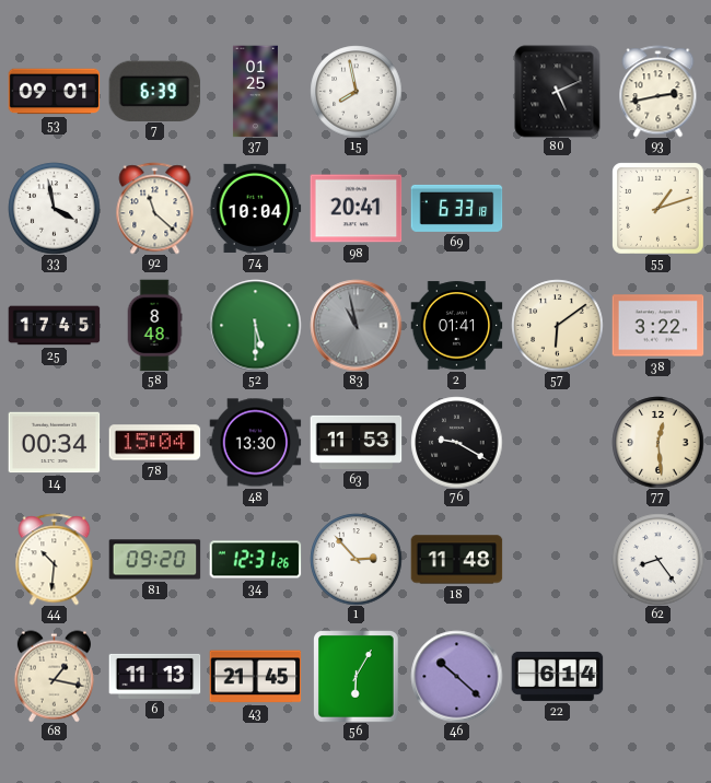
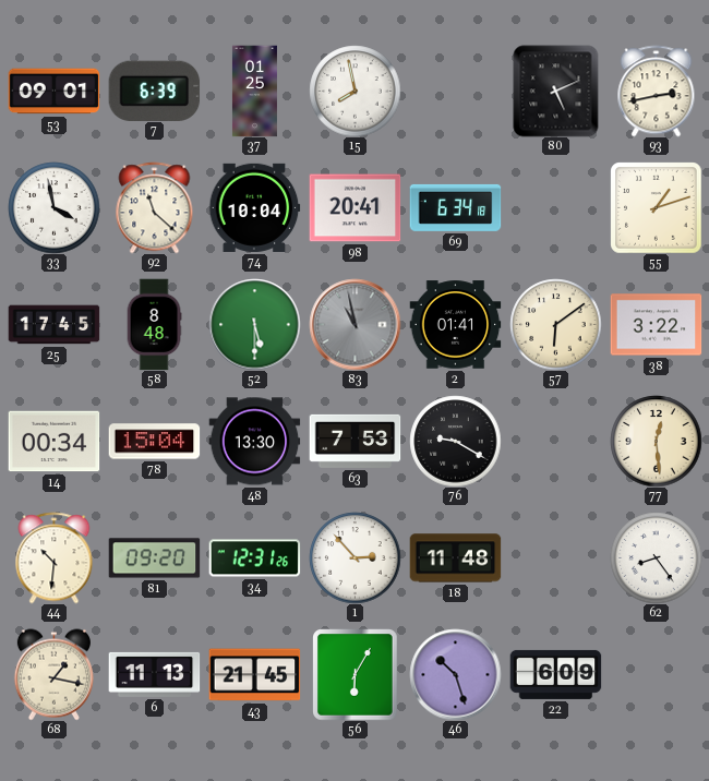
69: 6:33 -> 6:34 (455, 207)
63: 11:53 -> 7:53 (354, 441)
46: 10:22 -> 10:27 (455, 674)
22: 6:14 -> 6:09 (555, 674)
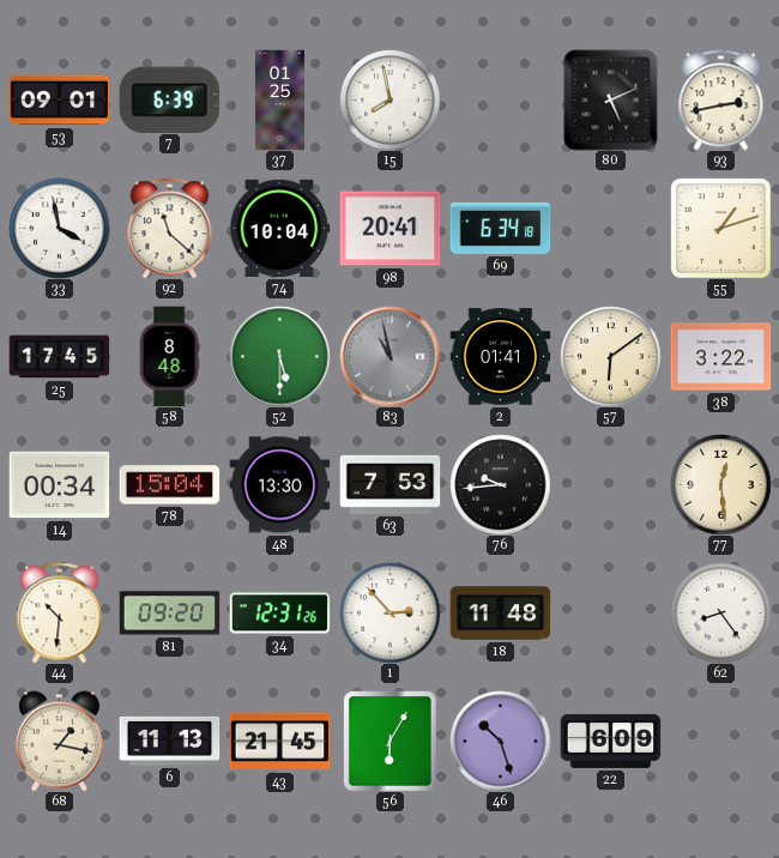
76: 9:20 -> 9:44 (500, 484)
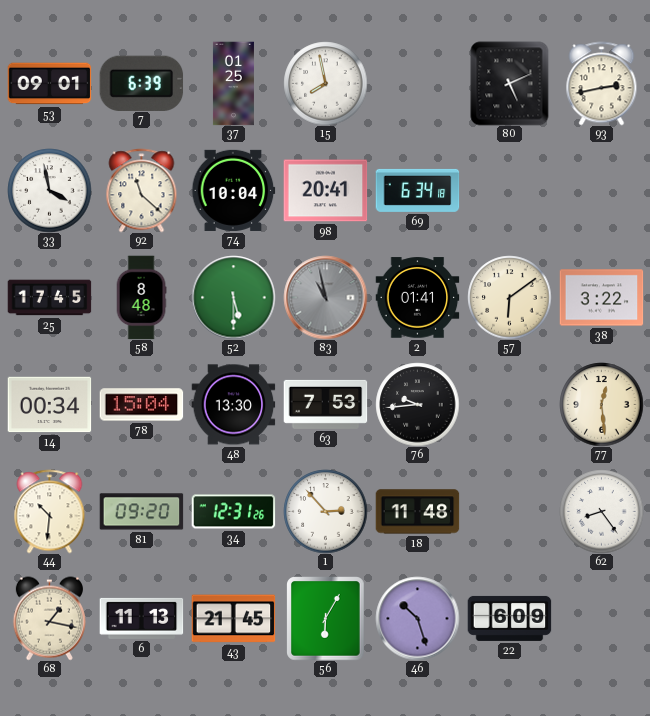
55: 1:12 -> none (720, 228)
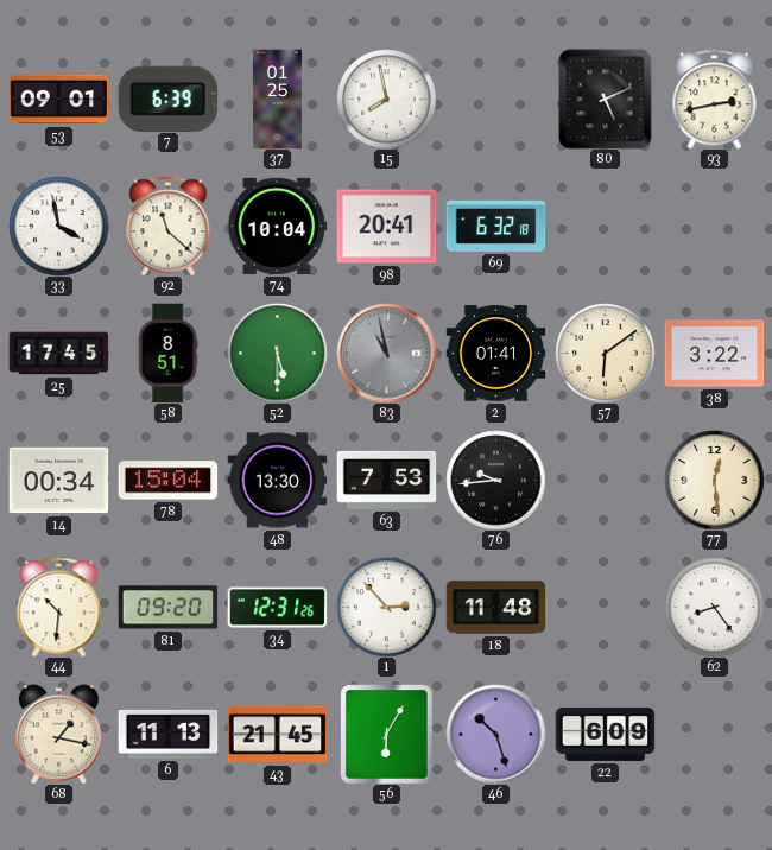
69: 6:34 -> 6:32 (495, 226)
58: 8:48 -> 8:51 (167, 353)
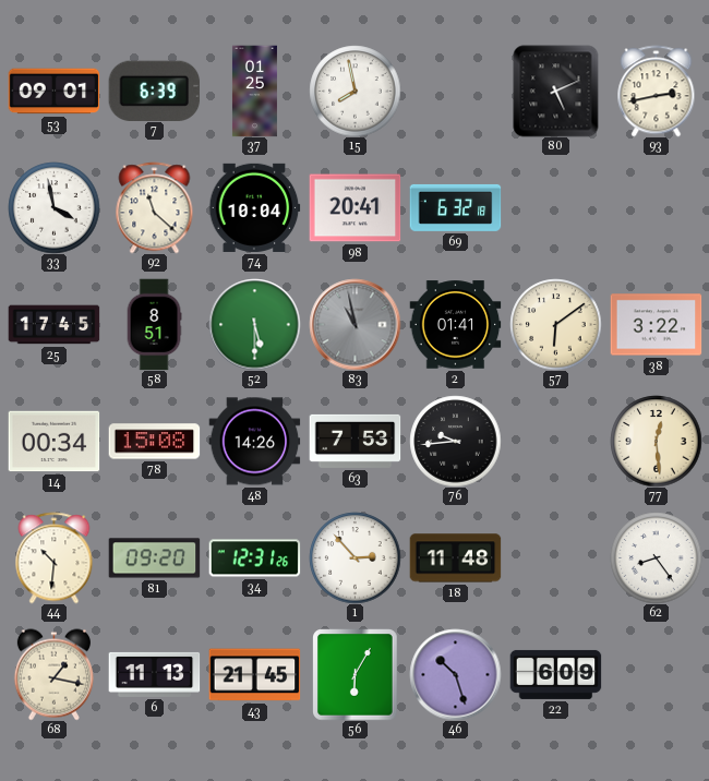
78: 15:04 -> 15:08 (154, 442)
48: 13:30 -> 14:26 (254, 442)
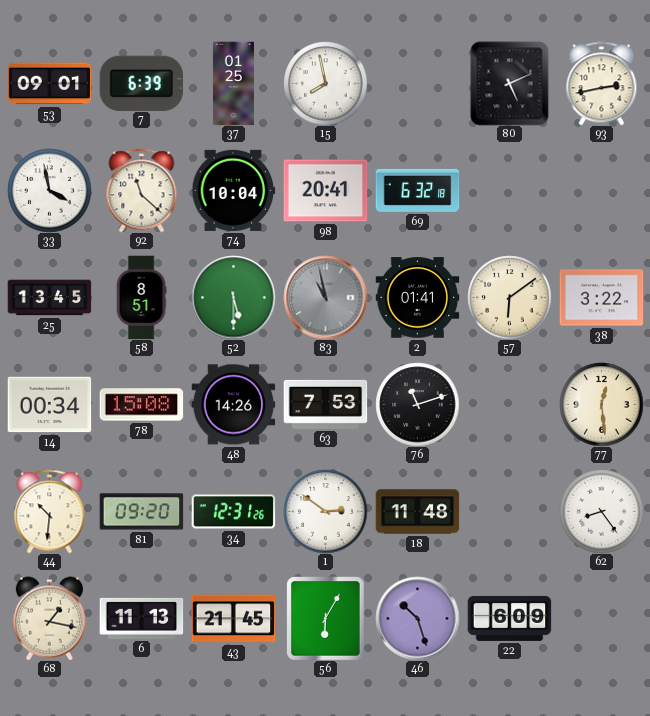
25: 17:45 -> 13:45 (49, 298)
76: 9:44 -> 11:12 (417, 404)
1: 2:53 -> 2:51 (325, 511)
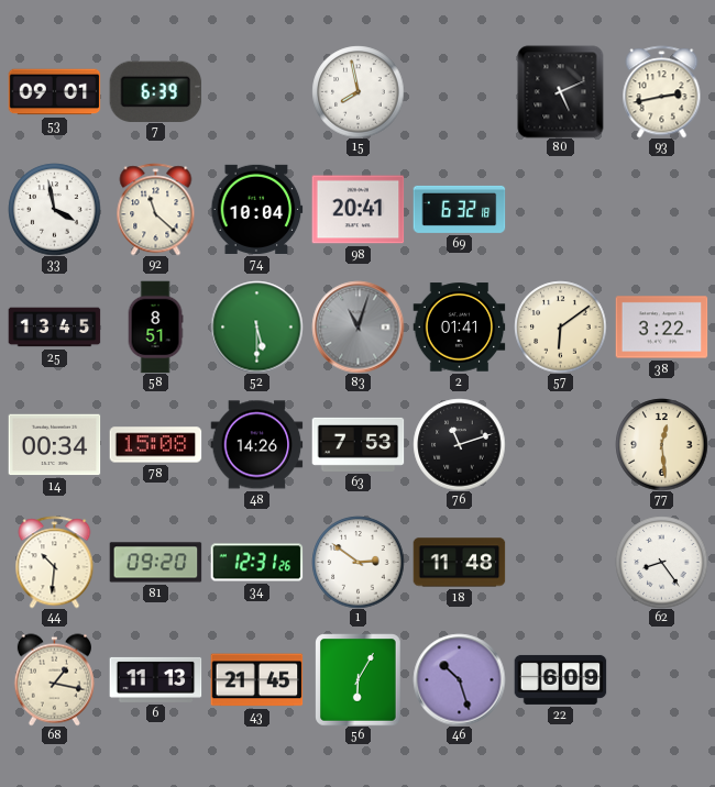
37: 01:25 -> none (233, 83)
83: 10:58 -> 11:03 (358, 326)
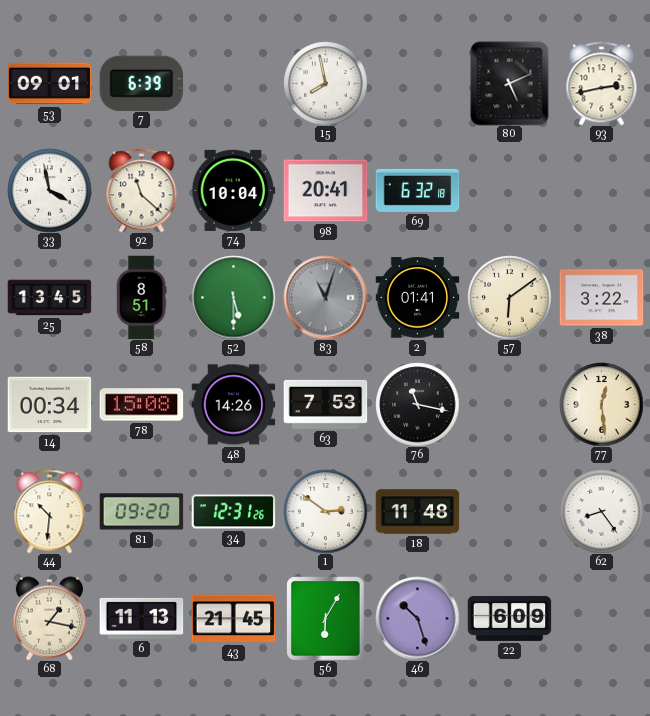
76: 11:12 -> 11:17 (417, 404)
